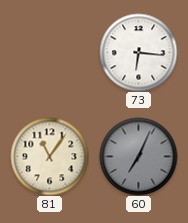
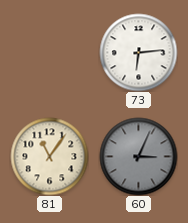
73: 6:16 -> 6:14 (138, 52)
60: 7:04 -> 3:04 (138, 156)
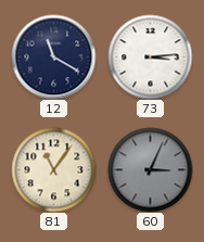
12: none -> 11:20 (53, 56)
73: 6:14 -> 3:14 (150, 56)
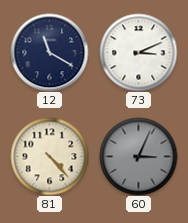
73: 3:14 -> 3:11 (138, 52)
81: 11:06 -> 4:23 (49, 156)
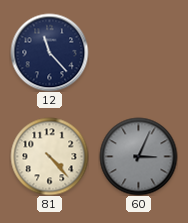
12: 11:20 -> 11:23 (49, 52)
73: 3:11 -> none (138, 52)
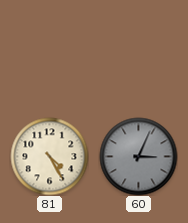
12: 11:23 -> none (49, 52)
81: 4:23 -> 4:25 (49, 156)
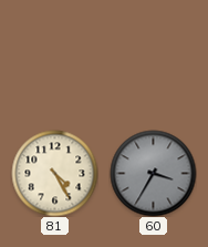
60: 3:04 -> 3:35 (153, 173)
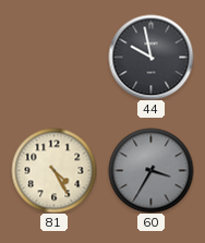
44: none -> 9:58 (150, 57)
